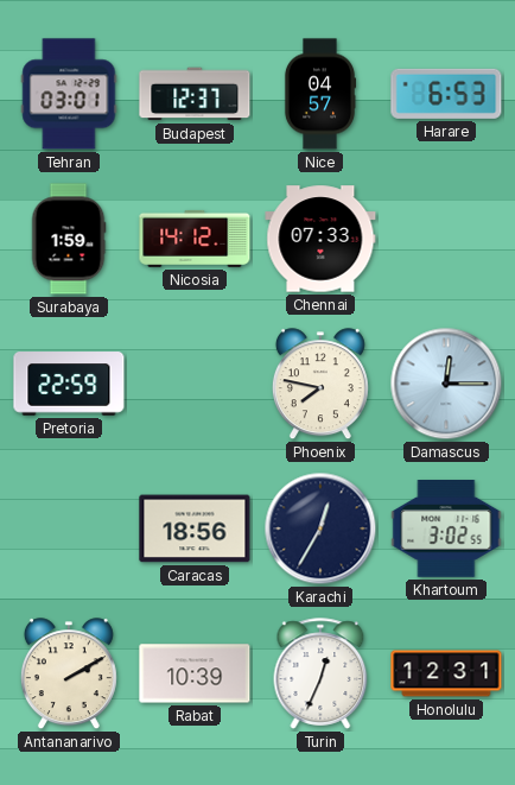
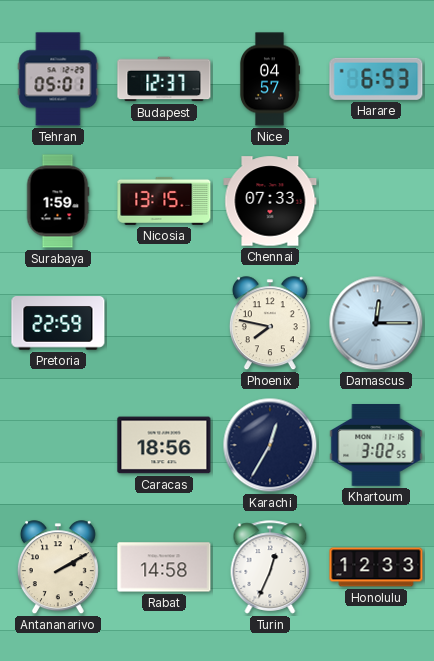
Tehran: 03:01 -> 05:01 (58, 79)
Nicosia: 14:12 -> 13:15 (164, 201)
Rabat: 10:39 -> 14:58 (164, 567)
Honolulu: 12:31 -> 12:33 (376, 567)
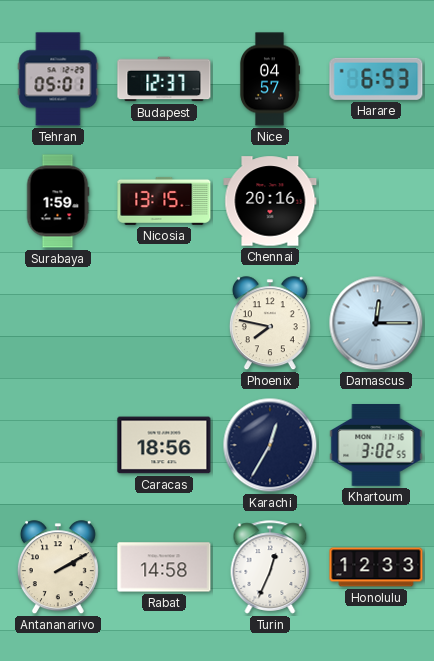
Chennai: 07:33 -> 20:16 (270, 201)
Pretoria: 22:59 -> none (58, 323)
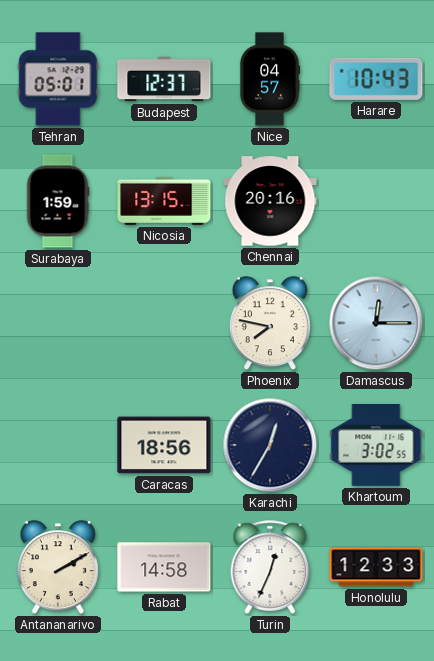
Harare: 6:53 -> 10:43 (376, 79)
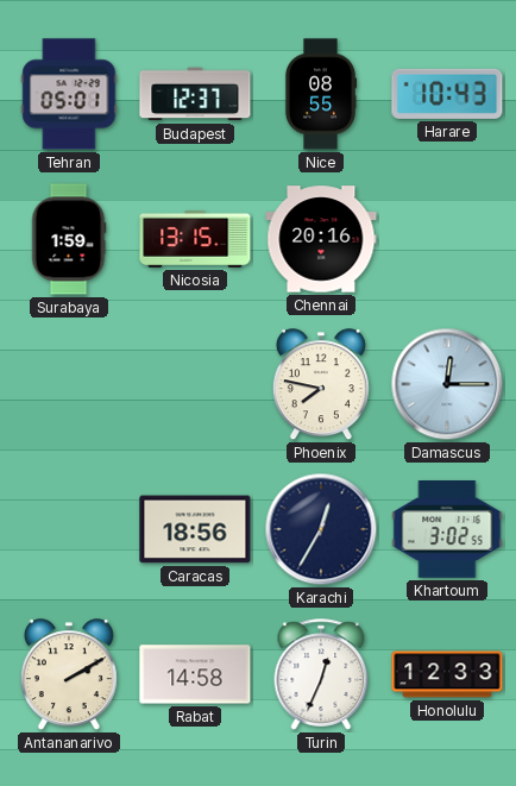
Nice: 04:57 -> 08:55 (321, 94)
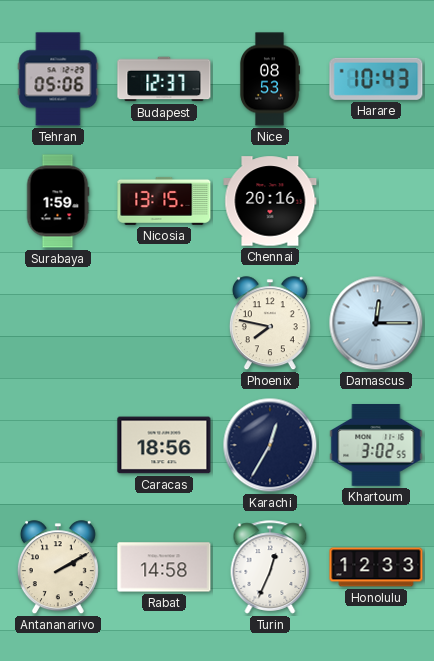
Tehran: 05:01 -> 05:06 (58, 79)
Nice: 08:55 -> 08:53 (270, 79)
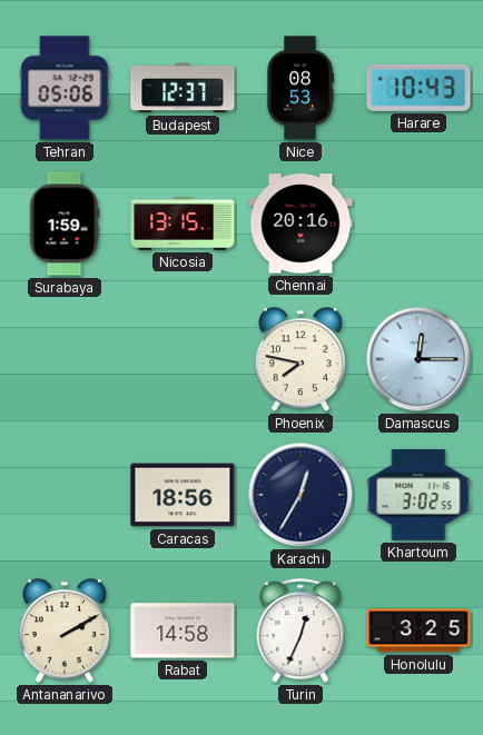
Honolulu: 12:33 -> 3:25 (418, 630)
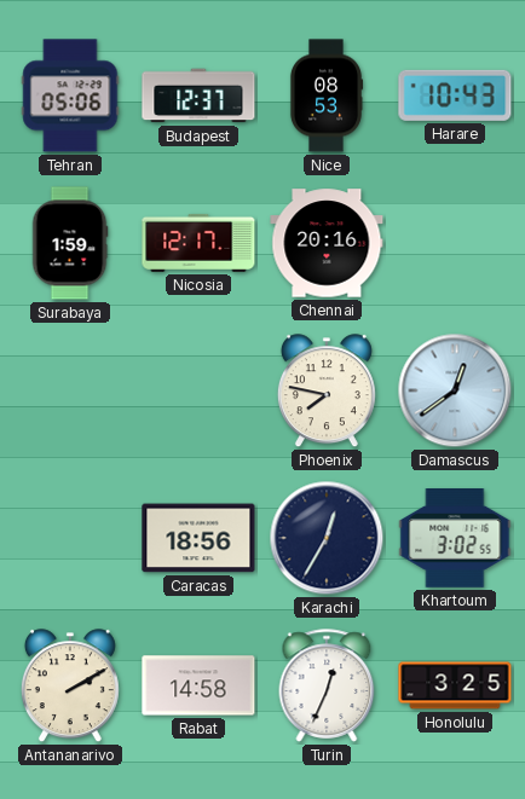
Nicosia: 13:15 -> 12:17 (198, 243)
Damascus: 12:15 -> 12:39 (455, 390)
